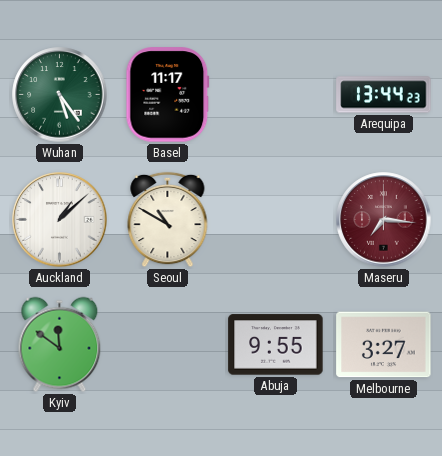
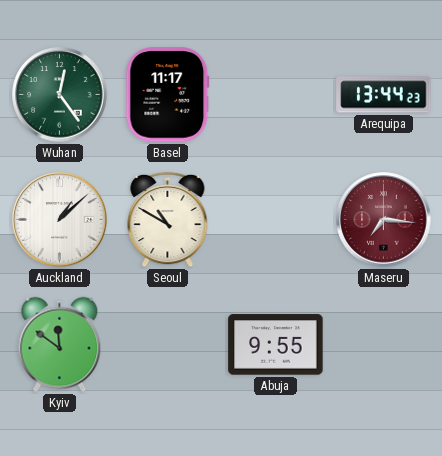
Wuhan: 5:24 -> 12:24 (60, 95)
Melbourne: 3:27 -> none (384, 345)
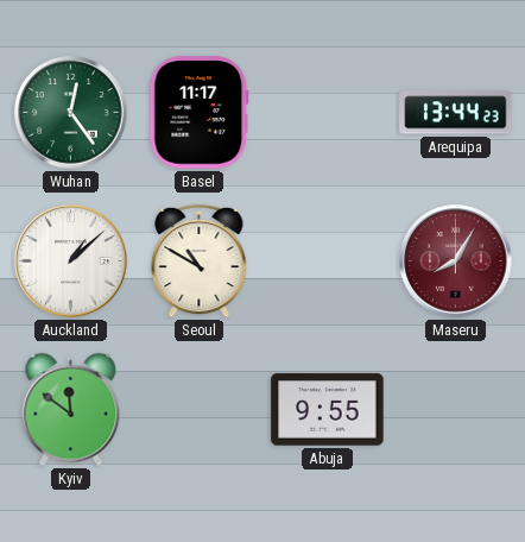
Maseru: 7:16 -> 8:05 (456, 261)
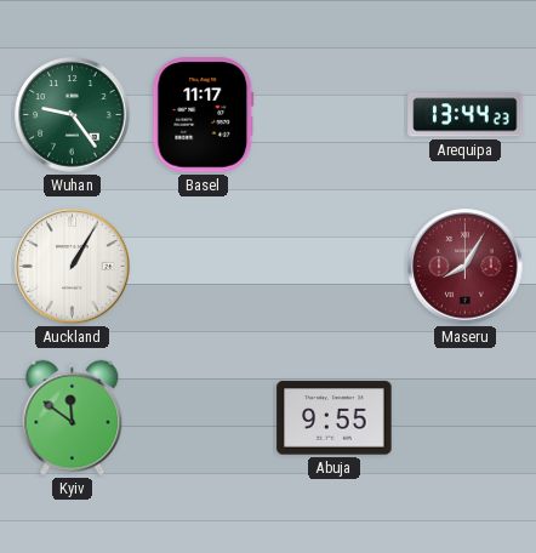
Wuhan: 12:24 -> 9:24 (73, 115)
Auckland: 1:08 -> 1:05 (73, 267)
Seoul: 10:50 -> none (200, 261)
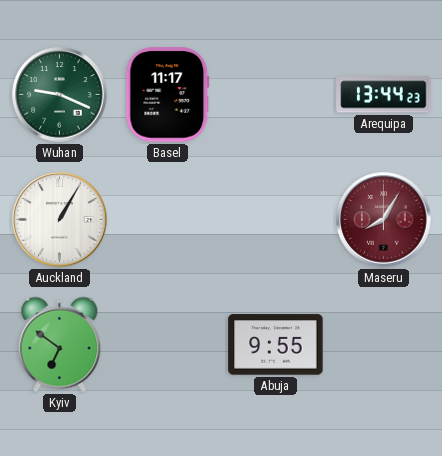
Wuhan: 9:24 -> 9:19 (60, 95)
Kyiv: 11:51 -> 6:51 (60, 345)
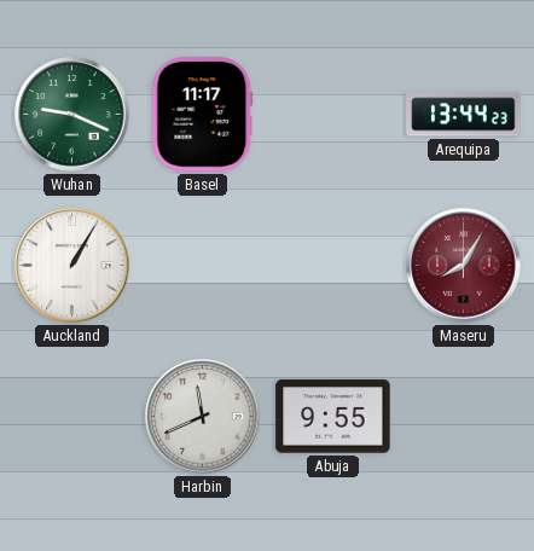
Kyiv: 6:51 -> none (60, 345)
Harbin: none -> 11:41 (203, 417)
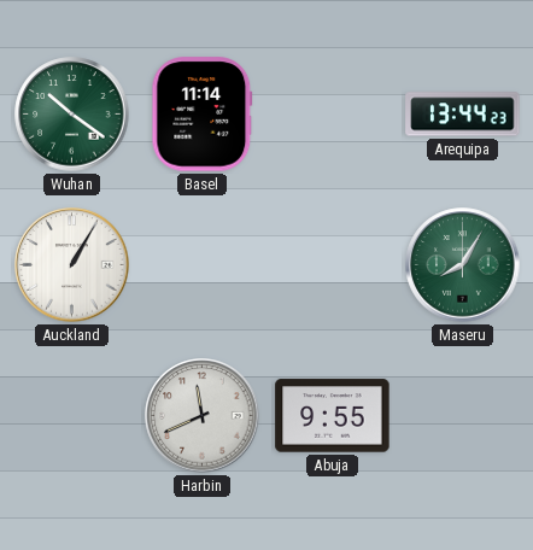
Wuhan: 9:19 -> 10:21 (72, 115)
Basel: 11:17 -> 11:14 (203, 115)
Maseru dial: burgundy -> green (463, 265)
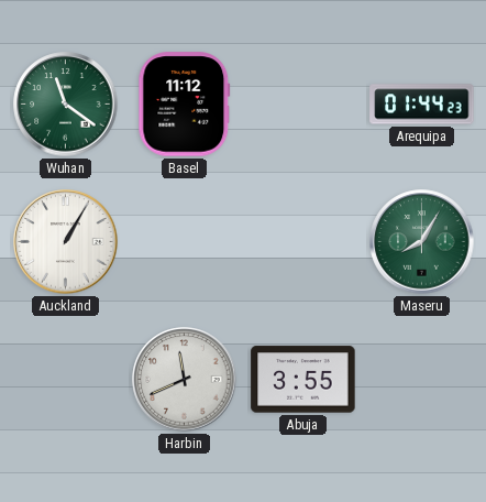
Wuhan: 10:21 -> 11:21 (66, 105)
Basel: 11:14 -> 11:12 (185, 105)
Arequipa: 13:44 -> 01:44 (422, 105)
Abuja: 9:55 -> 3:55 (303, 380)
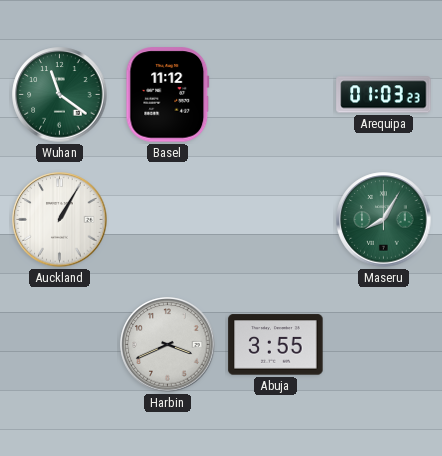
Arequipa: 01:44 -> 01:03 (384, 95)
Harbin: 11:41 -> 3:41 (168, 345)
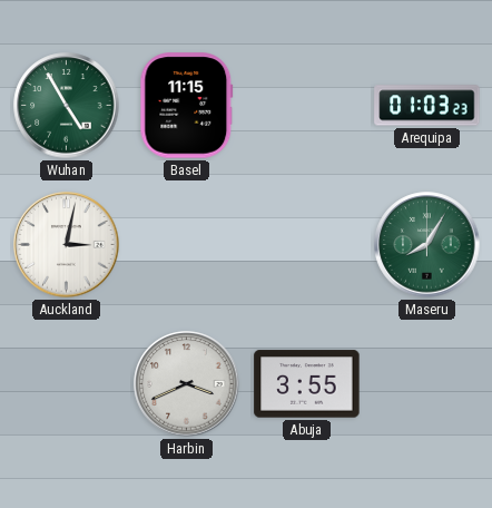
Wuhan: 11:21 -> 4:55 (67, 106)
Basel: 11:12 -> 11:15 (187, 106)
Auckland: 1:05 -> 3:02 (67, 245)
